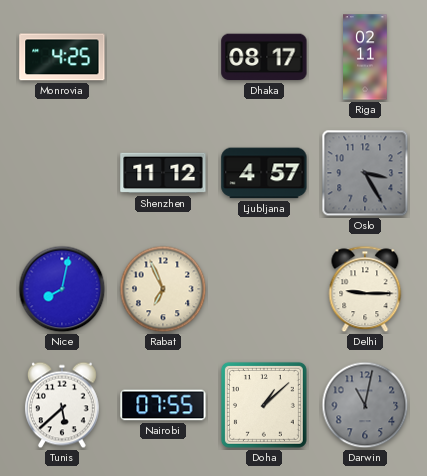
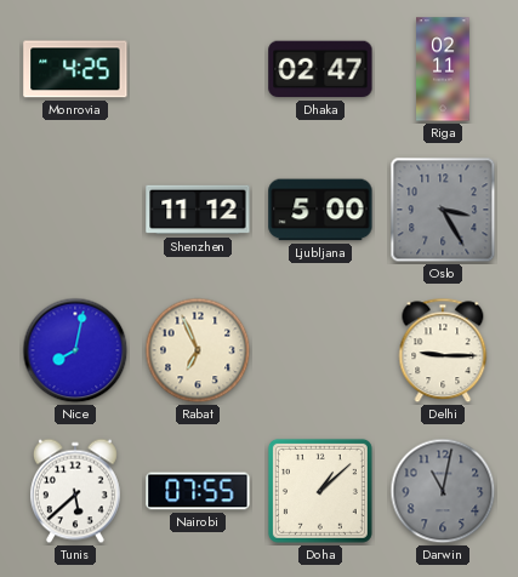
Dhaka: 08:17 -> 02:47 (320, 69)
Ljubljana: 4:57 -> 5:00 (320, 210)
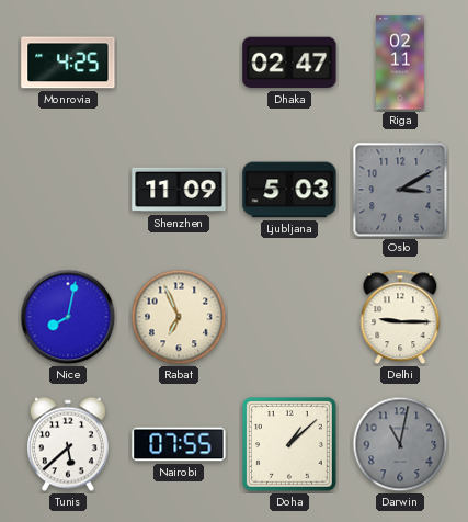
Shenzhen: 11:12 -> 11:09 (179, 190)
Ljubljana: 5:00 -> 5:03 (289, 190)
Oslo: 3:25 -> 3:10 (400, 190)
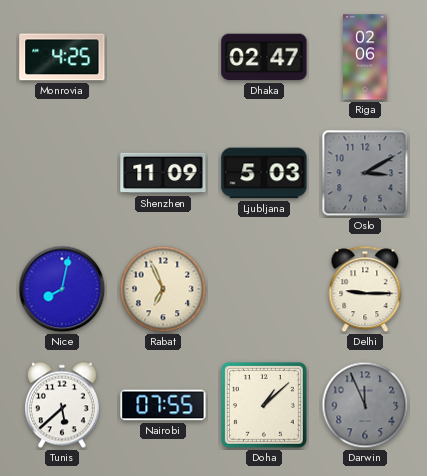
Riga: 02:11 -> 02:06 (365, 57)
Darwin: 11:02 -> 11:56 (365, 405)
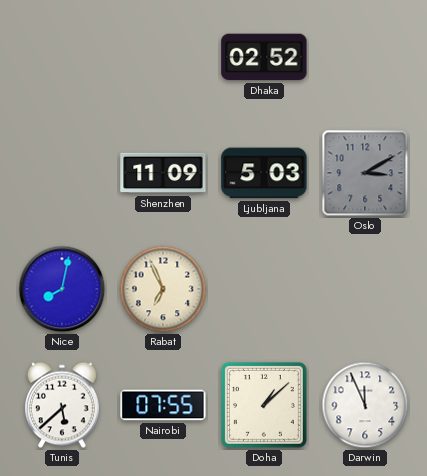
Monrovia: 4:25 -> none (62, 57)
Dhaka: 02:47 -> 02:52 (264, 57)
Riga: 02:06 -> none (365, 57)
Delhi: 9:15 -> none (365, 289)
Darwin dial: grey -> white (365, 405)
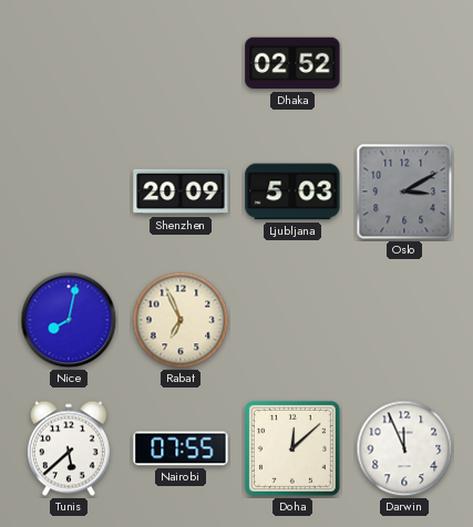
Shenzhen: 11:09 -> 20:09 (181, 192)
Doha: 1:08 -> 12:08 (292, 448)
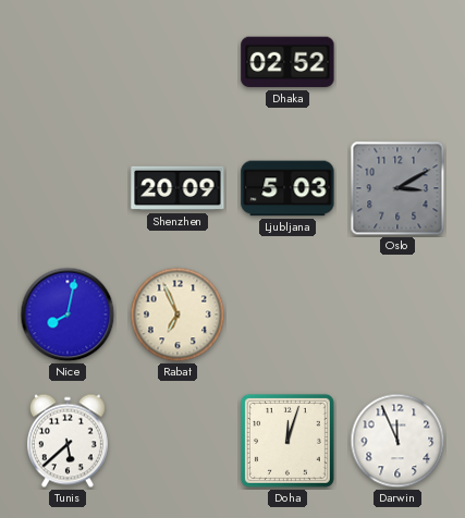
Nairobi: 07:55 -> none (181, 448)
Doha: 12:08 -> 12:03 (287, 441)
